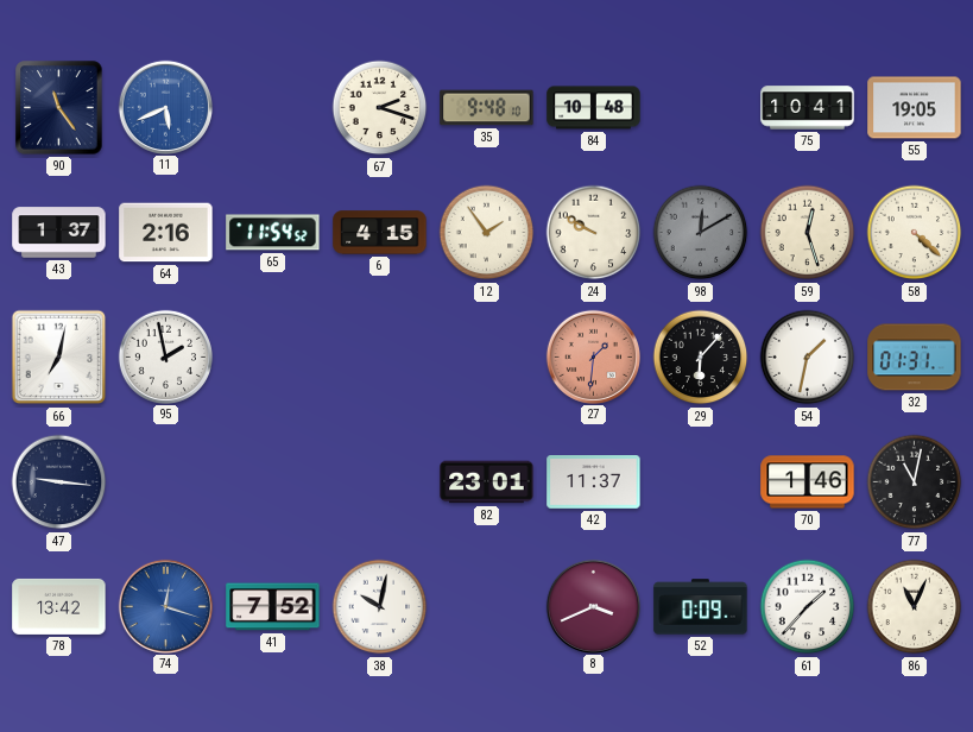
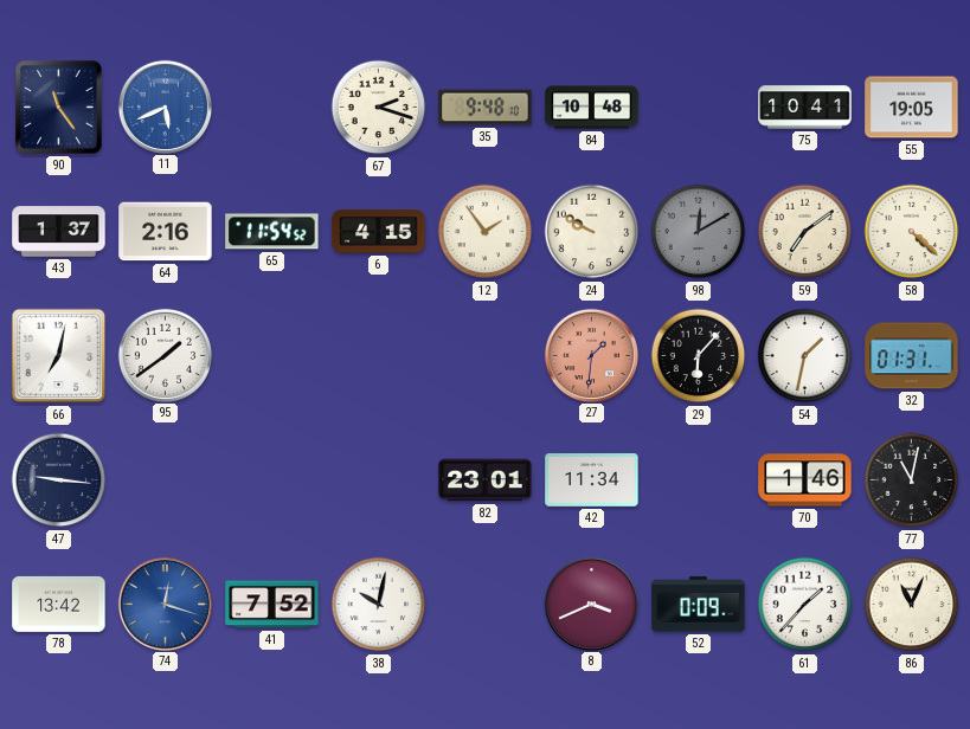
59: 12:27 -> 7:09 (805, 232)
95: 1:58 -> 1:39 (165, 355)
42: 11:37 -> 11:34 (592, 480)
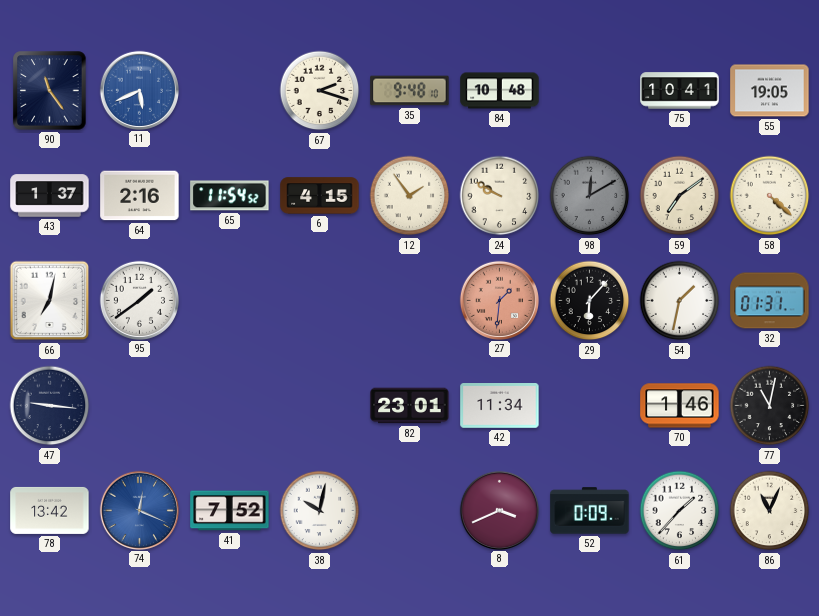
74: 12:18 -> 12:19 (139, 510)
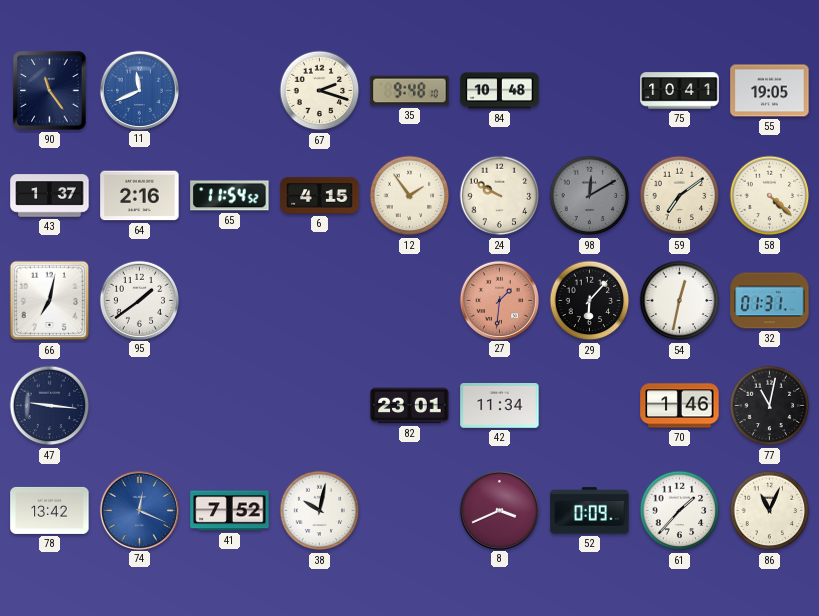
11: 5:41 -> 11:41 (139, 90)
54: 1:32 -> 12:32 (680, 301)
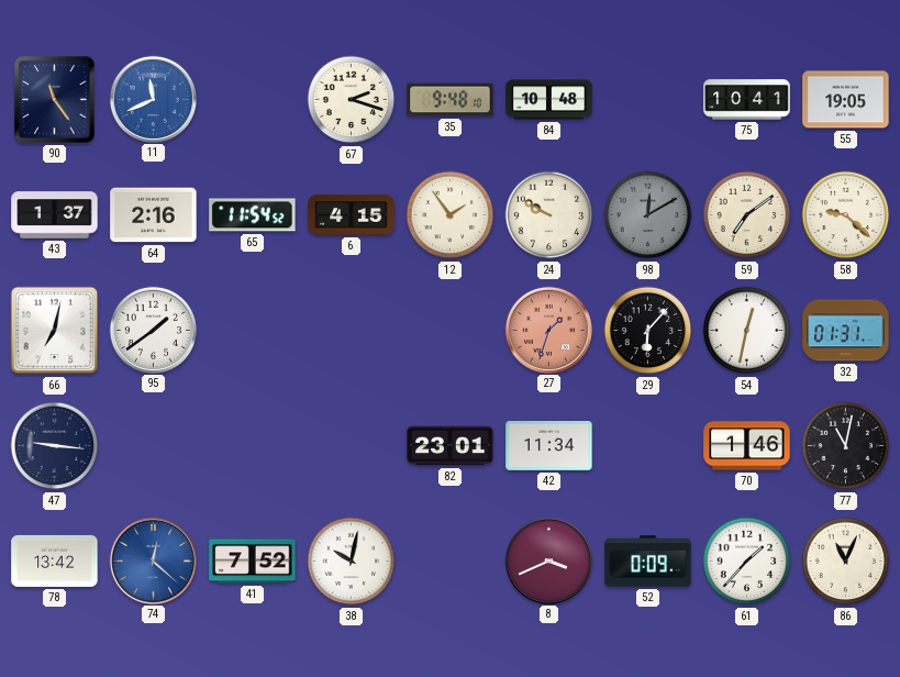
58: 4:22 -> 9:22 (846, 215)
27: 1:31 -> 1:33 (548, 330)
74: 12:19 -> 12:22 (153, 561)
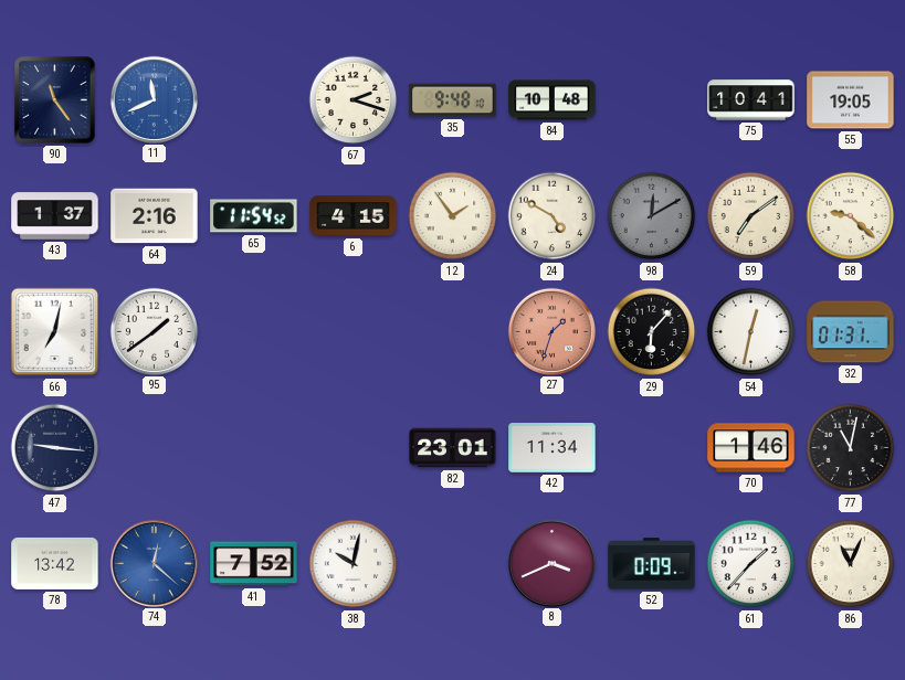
24: 9:50 -> 4:50 (553, 216)
